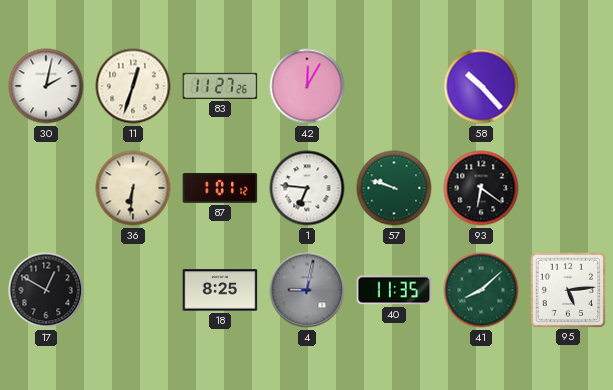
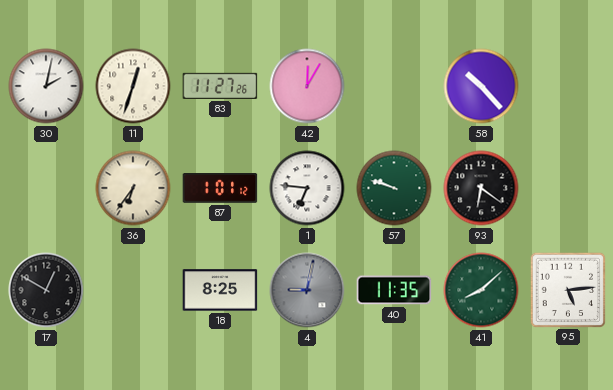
36: 6:31 -> 6:36 (133, 188)
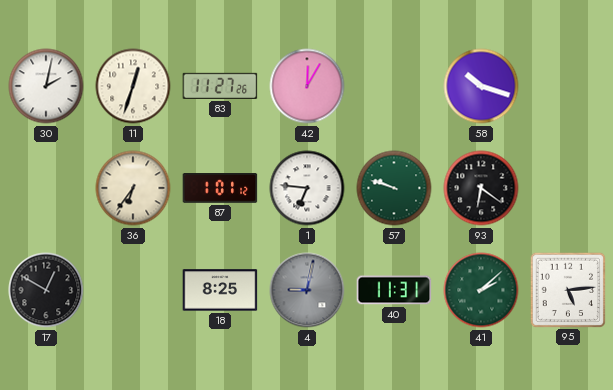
58: 10:23 -> 10:18 (481, 86)
40: 11:35 -> 11:31 (394, 290)
41: 8:08 -> 2:08 (481, 290)
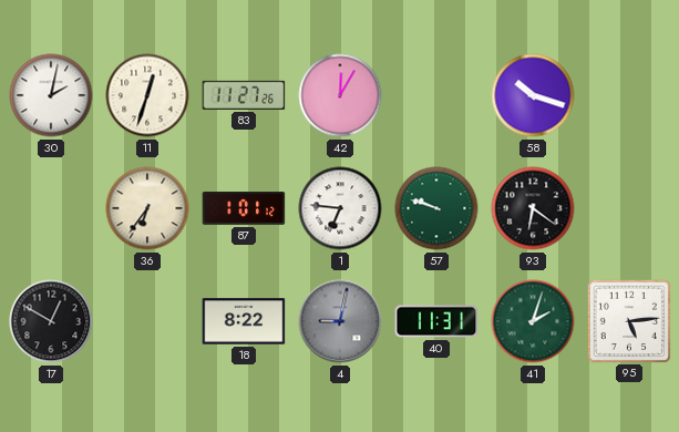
18: 8:25 -> 8:22 (244, 321)
41: 2:08 -> 2:03 (533, 321)
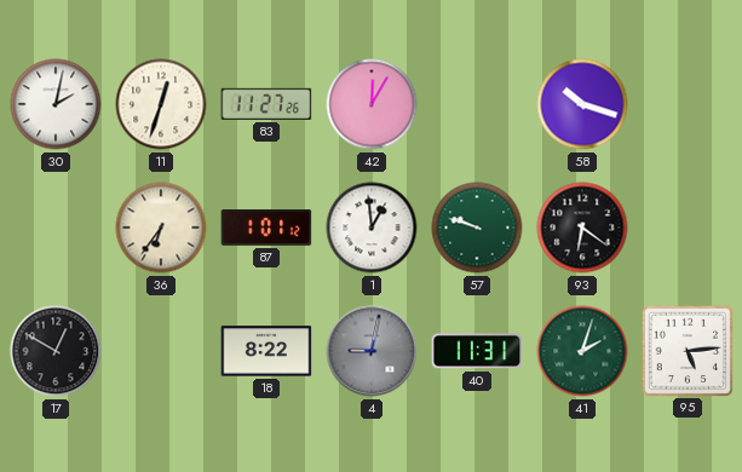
1: 6:46 -> 12:59 (372, 228)
